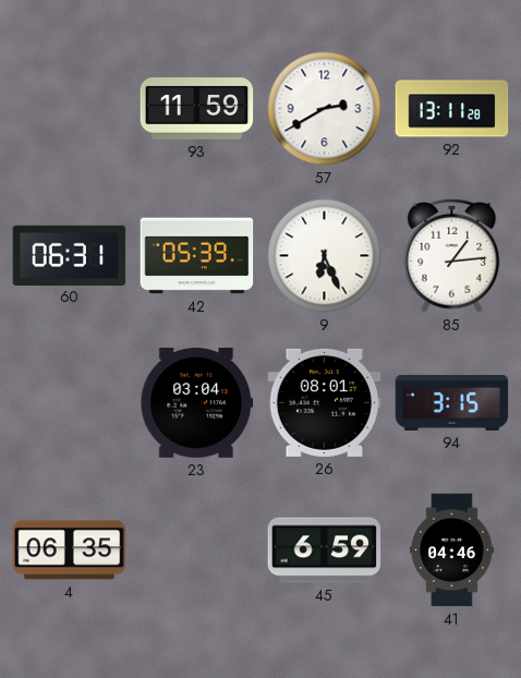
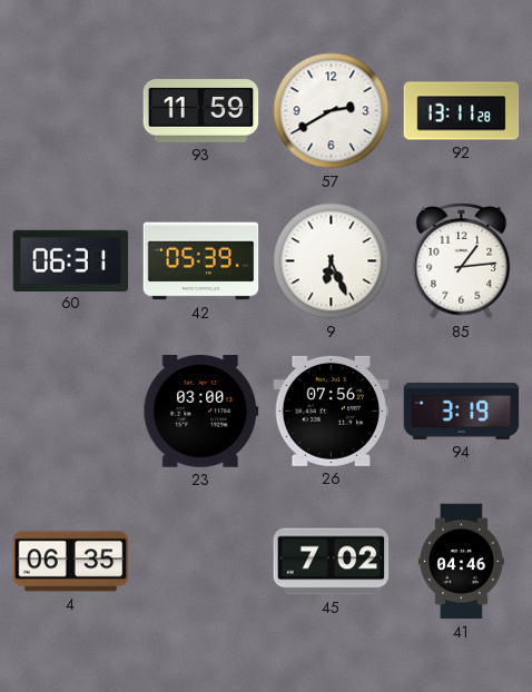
23: 03:04 -> 03:00 (201, 412)
26: 08:01 -> 07:56 (332, 411)
94: 3:15 -> 3:19 (462, 411)
45: 6:59 -> 7:02 (332, 562)
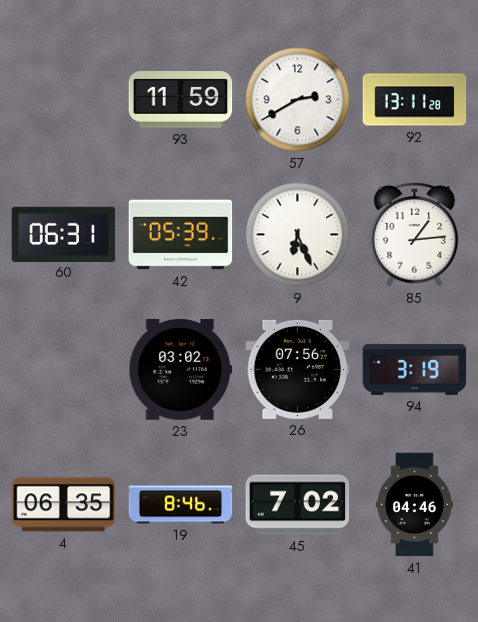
23: 03:00 -> 03:02 (181, 370)
19: none -> 8:46 (181, 505)
